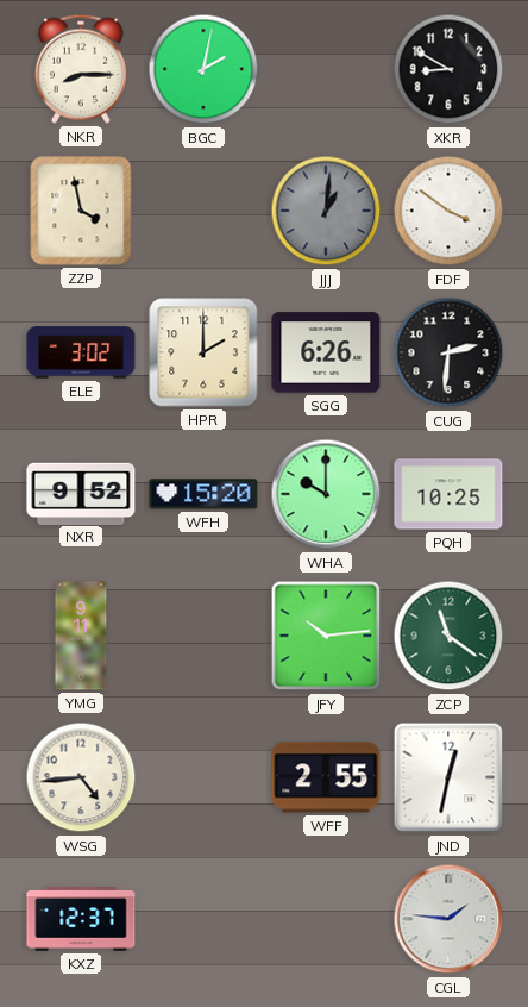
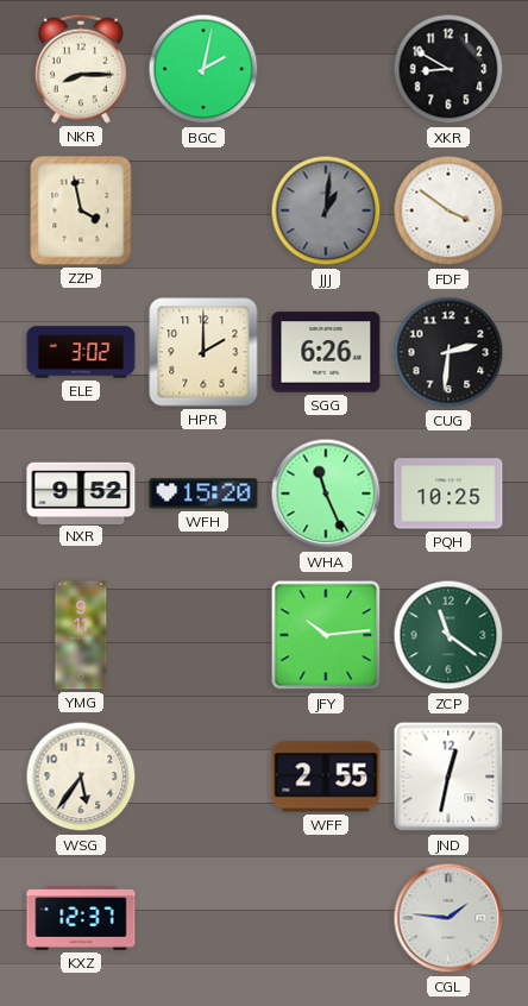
WHA: 10:00 -> 11:26 (326, 493)
WSG: 4:44 -> 5:36 (81, 776)
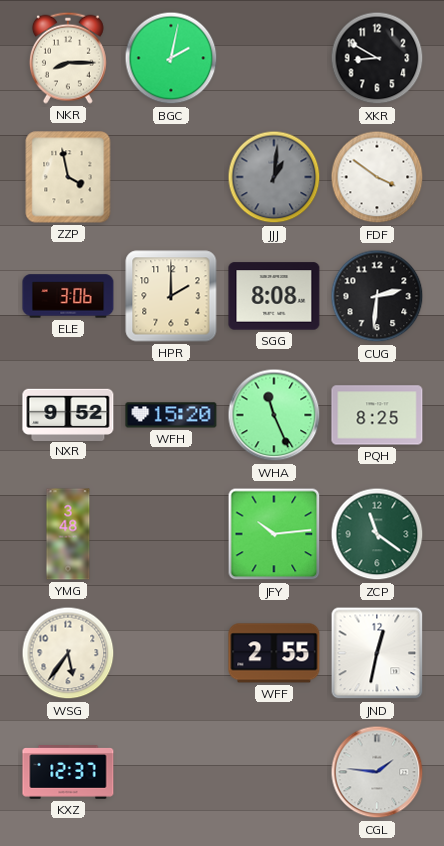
ELE: 3:02 -> 3:06 (68, 296)
SGG: 6:26 -> 8:08 (274, 296)
PQH: 10:25 -> 8:25 (377, 415)
YMG: 9:11 -> 3:48 (68, 534)
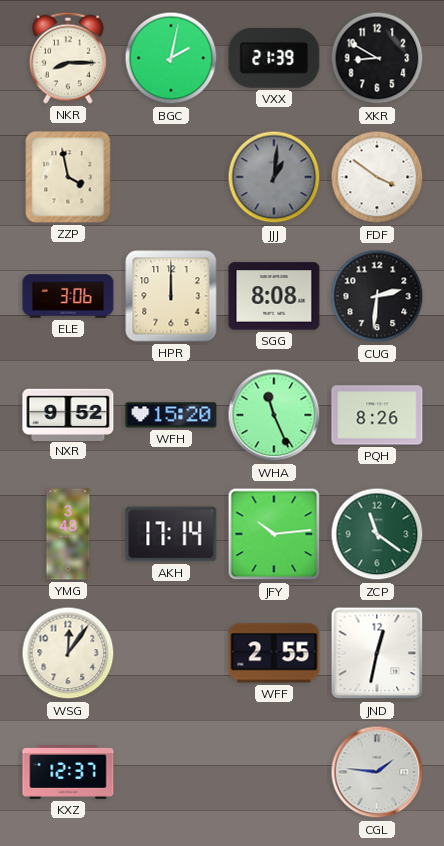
VXX: none -> 21:39 (274, 58)
HPR: 2:00 -> 12:00 (171, 296)
PQH: 8:25 -> 8:26 (377, 415)
AKH: none -> 17:14 (171, 534)
WSG: 5:36 -> 12:06 (68, 653)
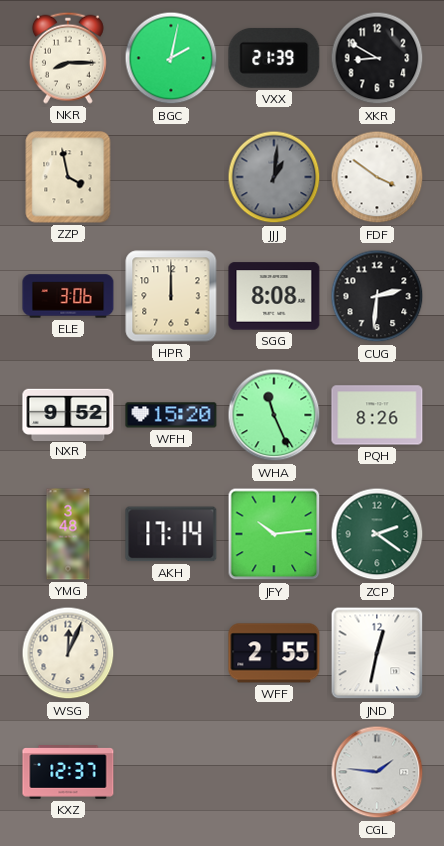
ZCP: 11:21 -> 2:21 (377, 534)
WSG: 12:06 -> 12:04 (68, 653)
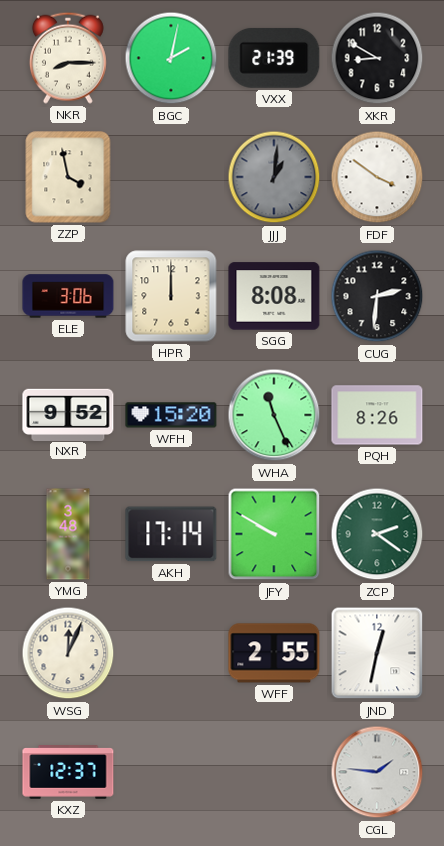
JFY: 10:14 -> 9:50 (274, 534)
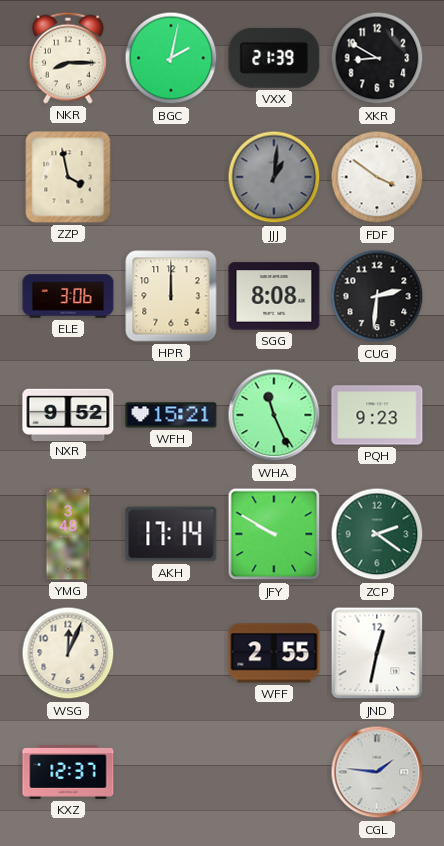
WFH: 15:20 -> 15:21 (171, 415)
PQH: 8:26 -> 9:23 (377, 415)
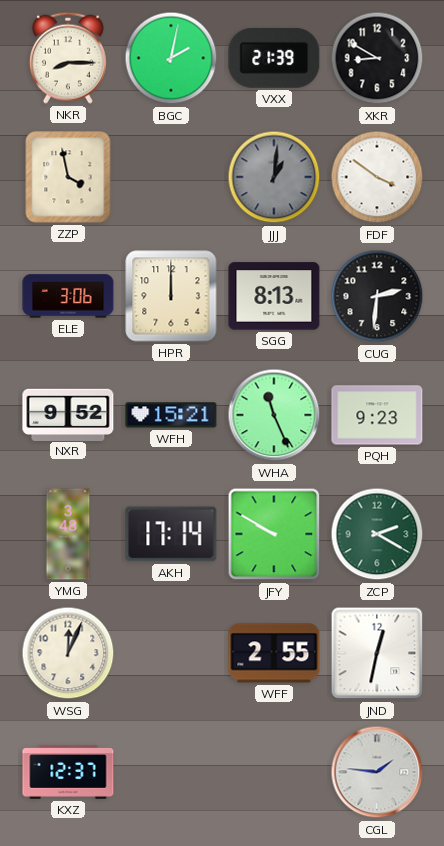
SGG: 8:08 -> 8:13 (274, 296)
ZCP: 2:21 -> 2:20 (377, 534)
